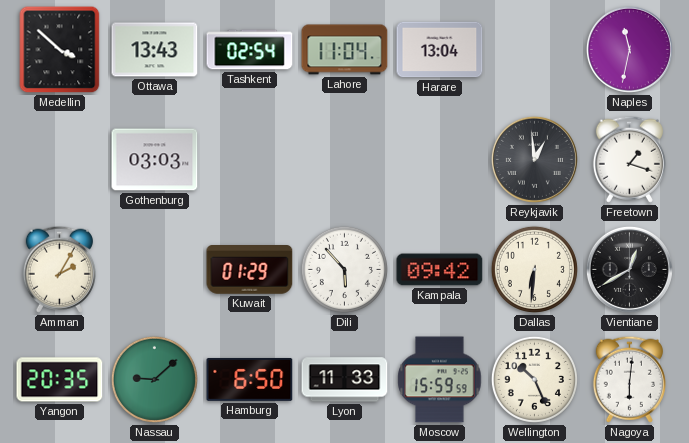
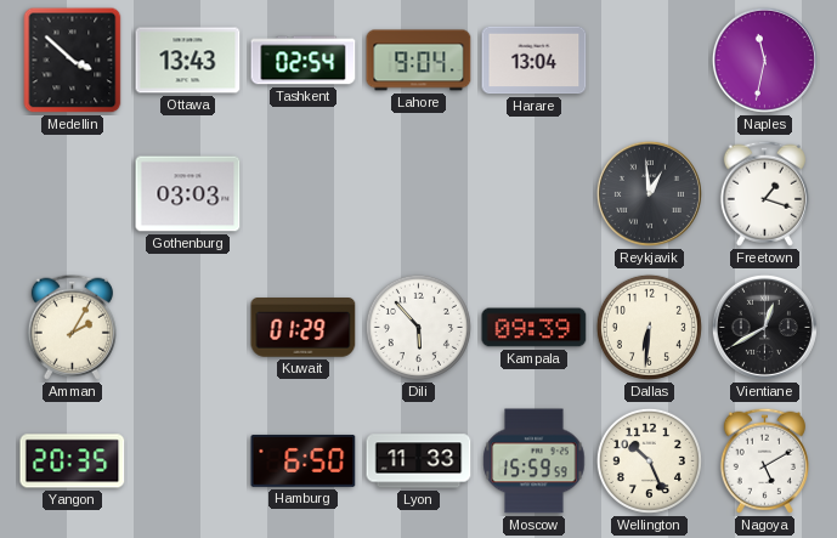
Lahore: 11:04 -> 9:04 (419, 61)
Kampala: 09:42 -> 09:39 (535, 328)
Nassau: 9:08 -> none (154, 379)
Nagoya: 6:01 -> 5:10 (764, 460)
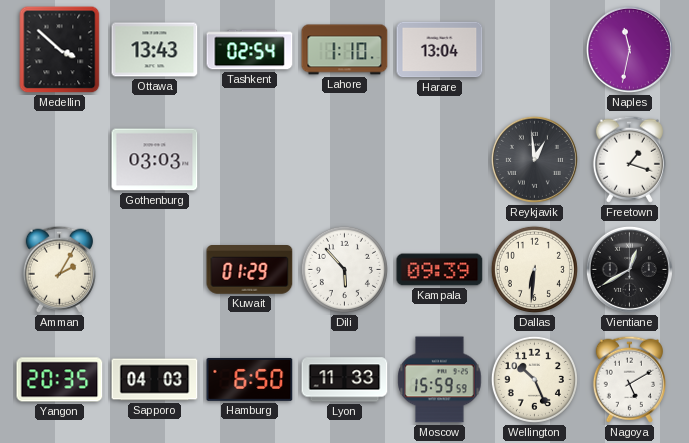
Lahore: 9:04 -> 1:10 (345, 50)
Sapporo: none -> 04:03 (155, 380)
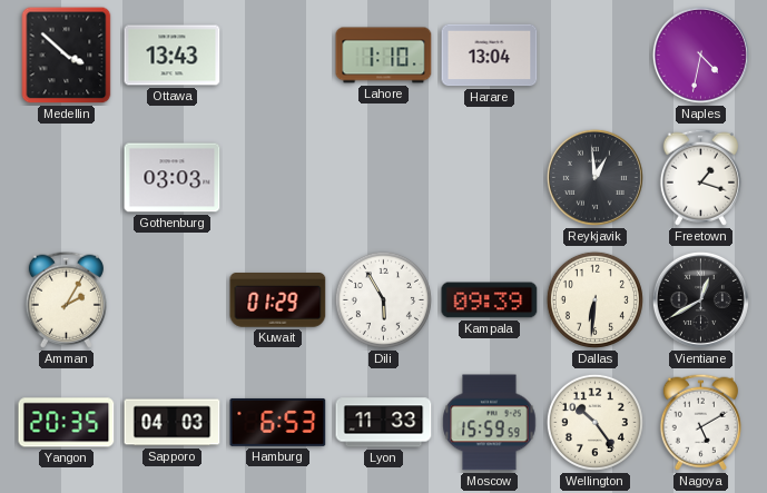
Tashkent: 02:54 -> none (250, 50)
Naples: 11:32 -> 4:32 (700, 55)
Dili: 5:53 -> 5:55 (383, 299)
Hamburg: 6:50 -> 6:53 (278, 422)
Wellington: 10:26 -> 10:24 (594, 422)
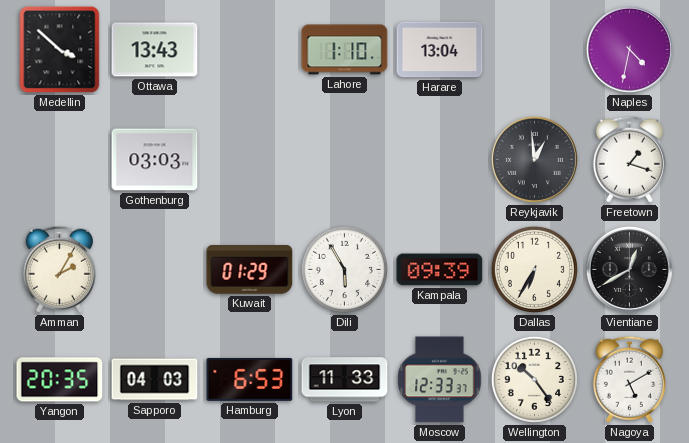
Dallas: 6:31 -> 6:35 (534, 269)
Moscow: 15:59 -> 12:33 (440, 380)
